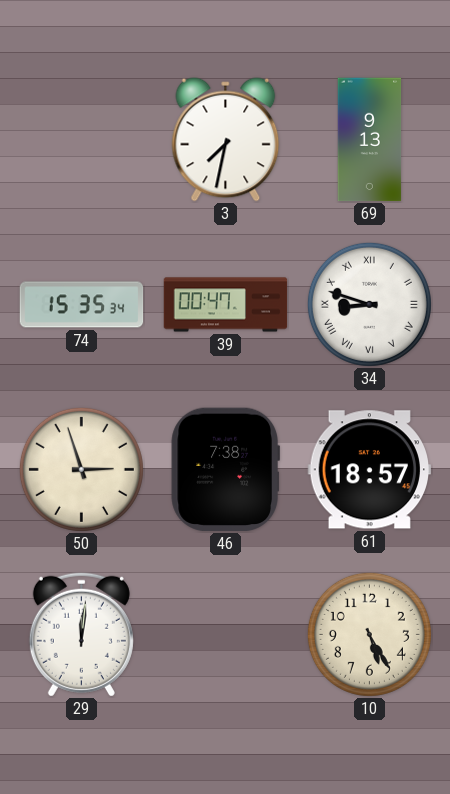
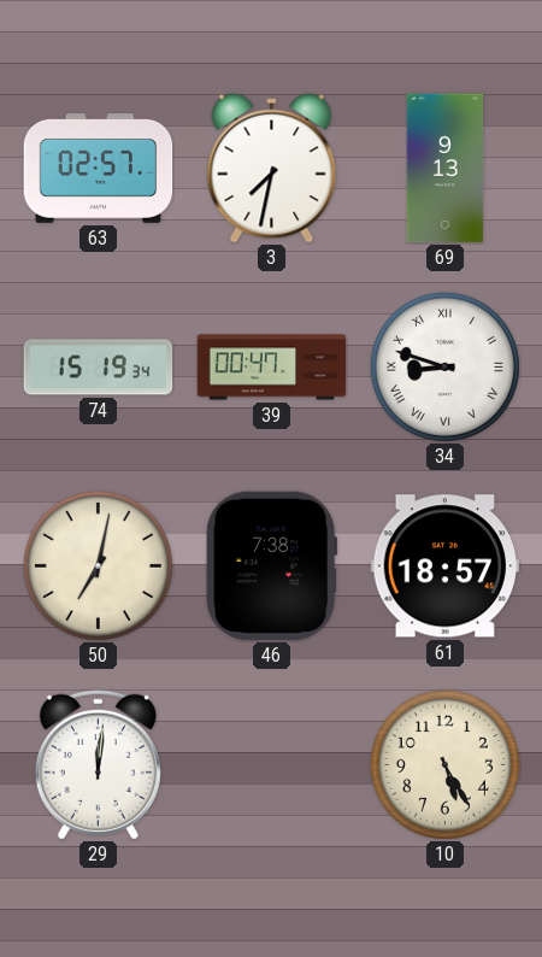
63: none -> 02:57 (99, 169)
74: 15:35 -> 15:19 (99, 368)
50: 2:57 -> 7:02 (98, 565)
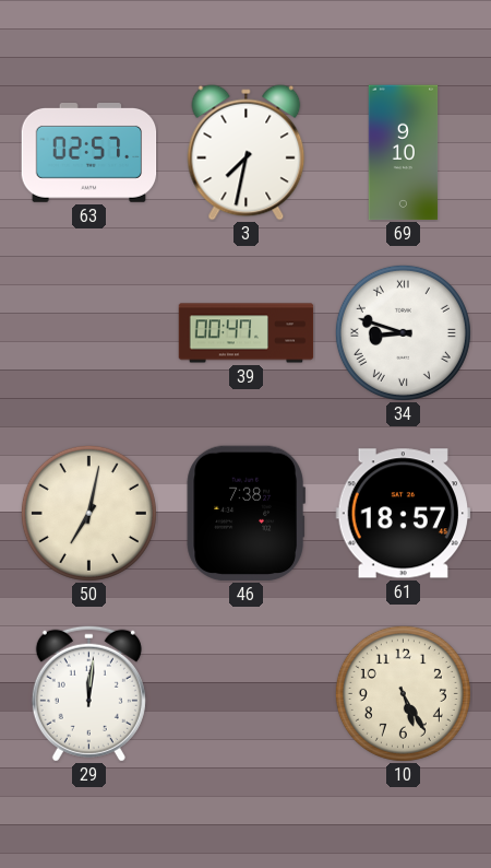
69: 9:13 -> 9:10 (404, 153)
74: 15:19 -> none (99, 368)
